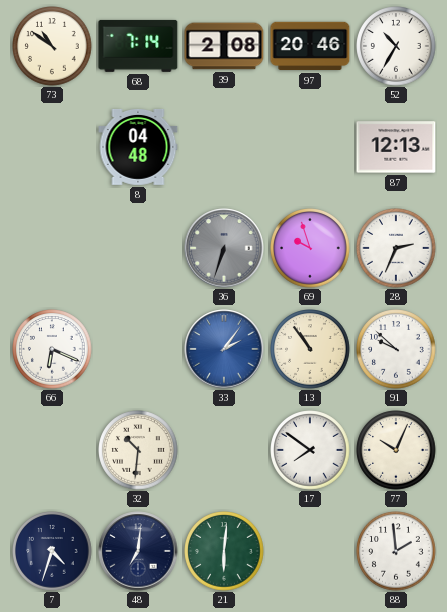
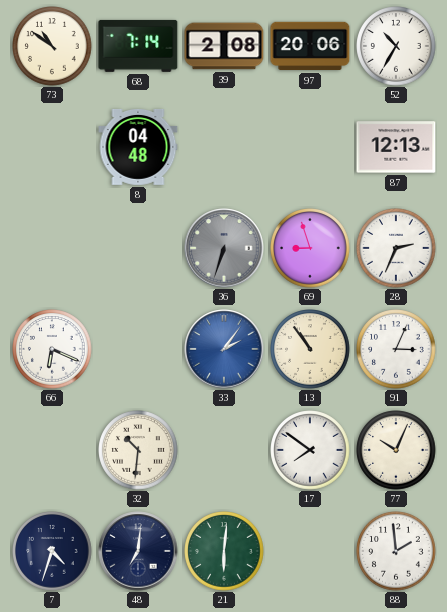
97: 20:46 -> 20:06 (310, 46)
69: 9:57 -> 8:57 (310, 248)
91: 9:52 -> 3:04 (396, 349)
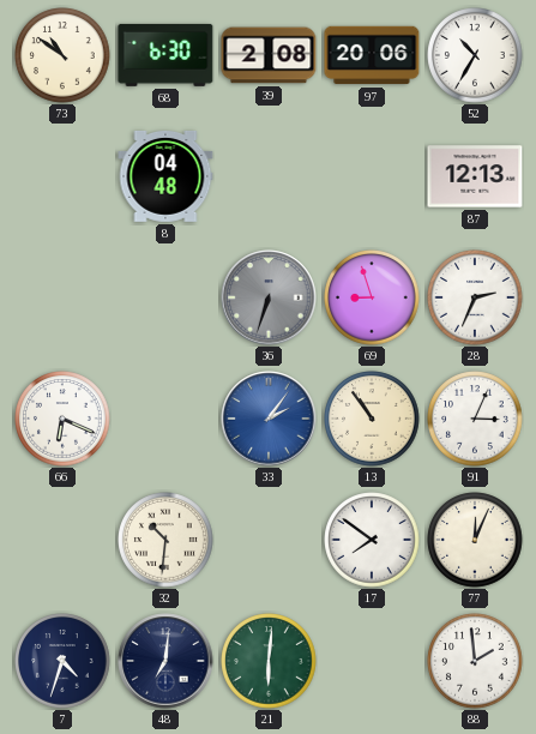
68: 7:14 -> 6:30 (165, 55)
77: 10:04 -> 12:04 (475, 540)
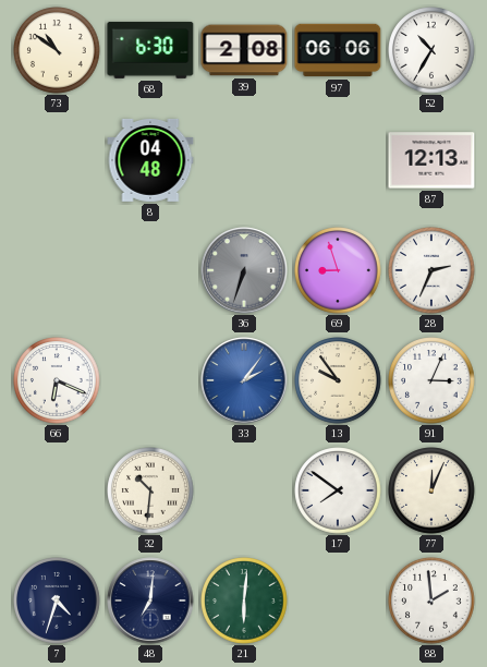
97: 20:06 -> 06:06 (338, 50)
13: 10:54 -> 9:54 (338, 380)
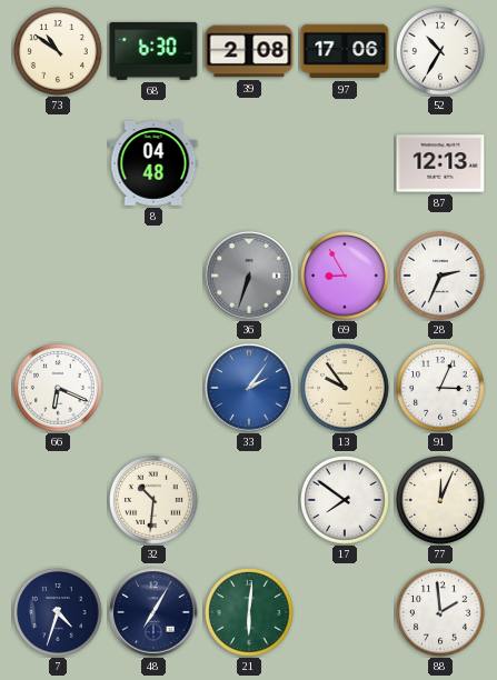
97: 06:06 -> 17:06 (345, 51)
69: 8:57 -> 8:55 (345, 276)
48: 7:01 -> 7:05 (153, 612)
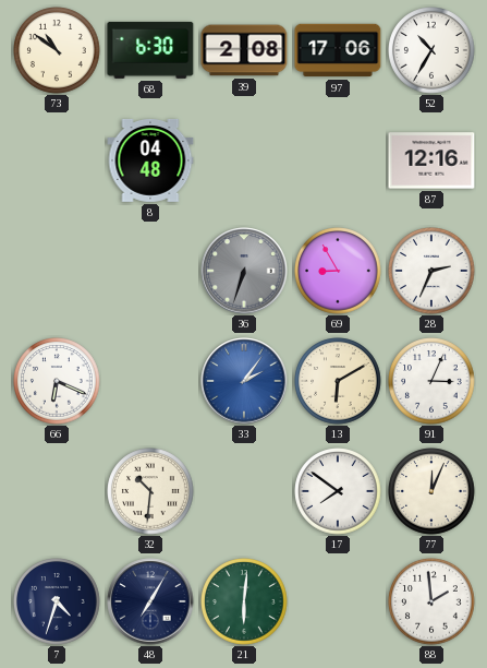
87: 12:13 -> 12:16 (431, 160)
13: 9:54 -> 6:10 (338, 381)
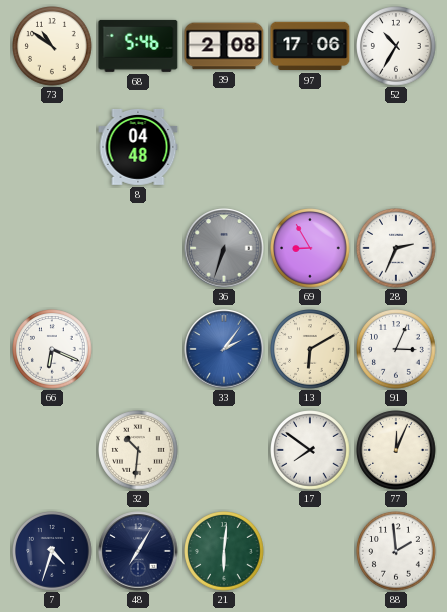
68: 6:30 -> 5:46 (138, 46)
87: 12:16 -> none (431, 160)
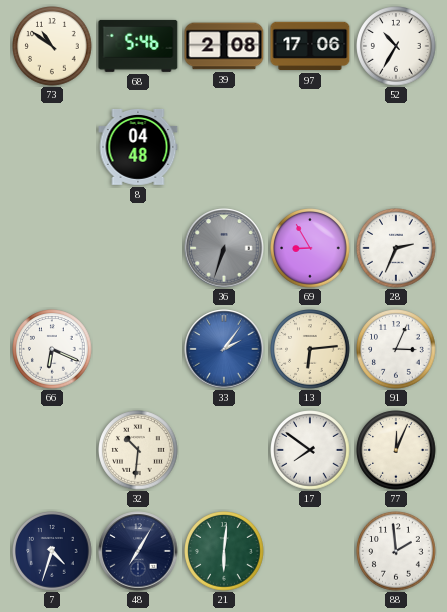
13: 6:10 -> 6:14 (310, 349)
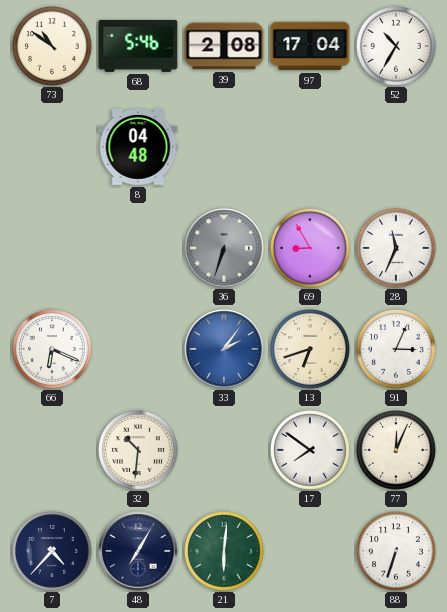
97: 17:06 -> 17:04 (310, 46)
28: 2:34 -> 11:34 (396, 248)
13: 6:14 -> 6:42 (310, 349)
7: 4:33 -> 4:37 (52, 551)
88: 1:59 -> 6:33 (396, 551)
